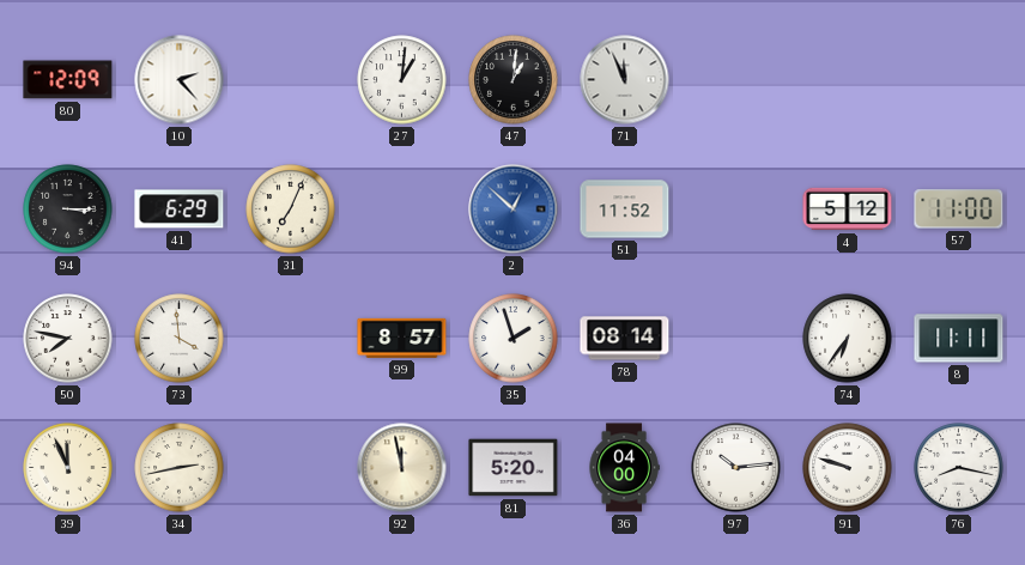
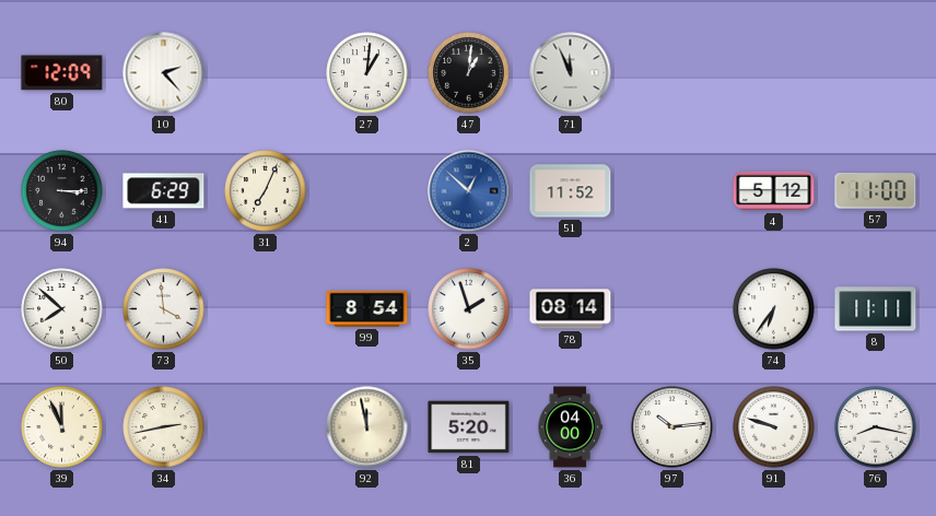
50: 7:47 -> 7:52 (62, 309)
99: 8:57 -> 8:54 (367, 308)
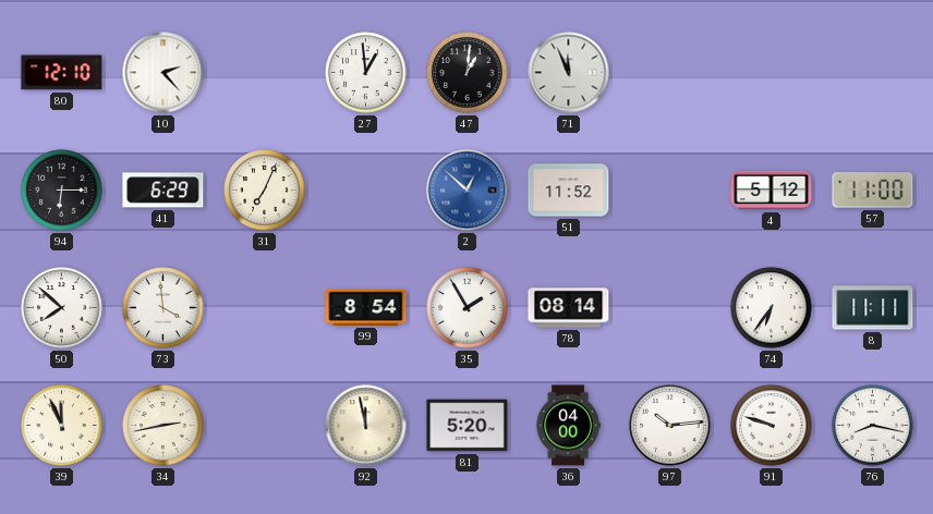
80: 12:09 -> 12:10 (62, 73)
27: 1:01 -> 12:59 (366, 73)
94: 3:15 -> 6:15 (62, 191)
35: 1:57 -> 1:55 (468, 308)
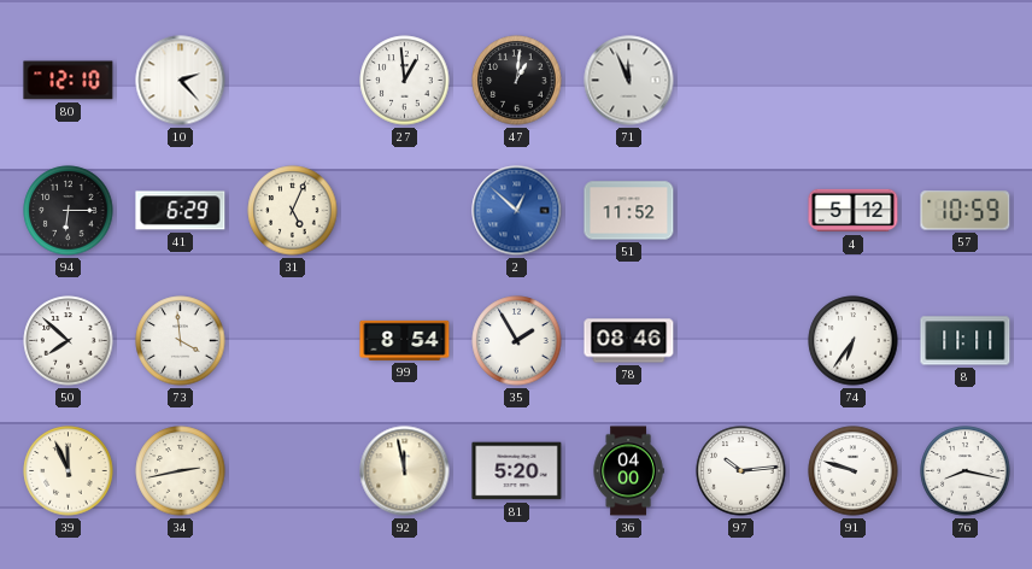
31: 7:04 -> 5:04 (293, 211)
57: 11:00 -> 10:59 (966, 211)
78: 08:14 -> 08:46 (629, 341)
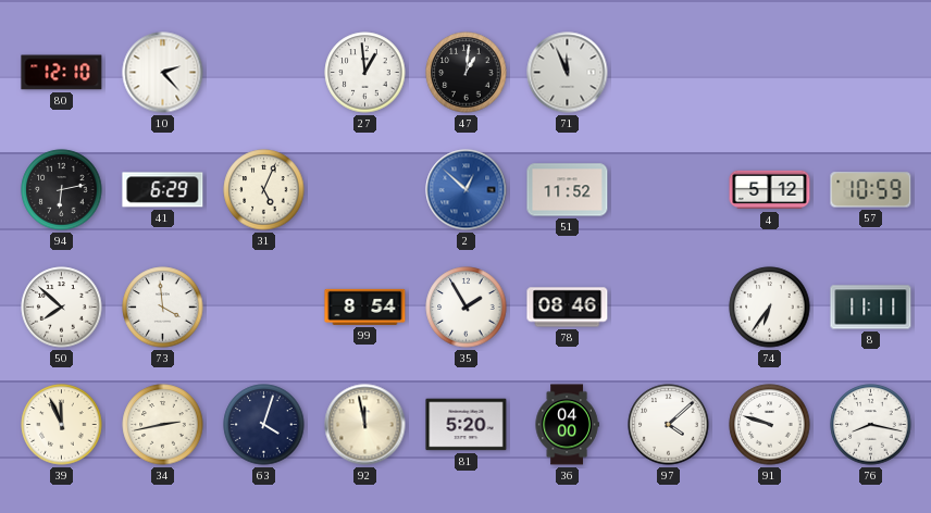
94: 6:15 -> 6:13 (62, 190)
63: none -> 4:03 (264, 425)
97: 10:14 -> 4:08 (669, 425)
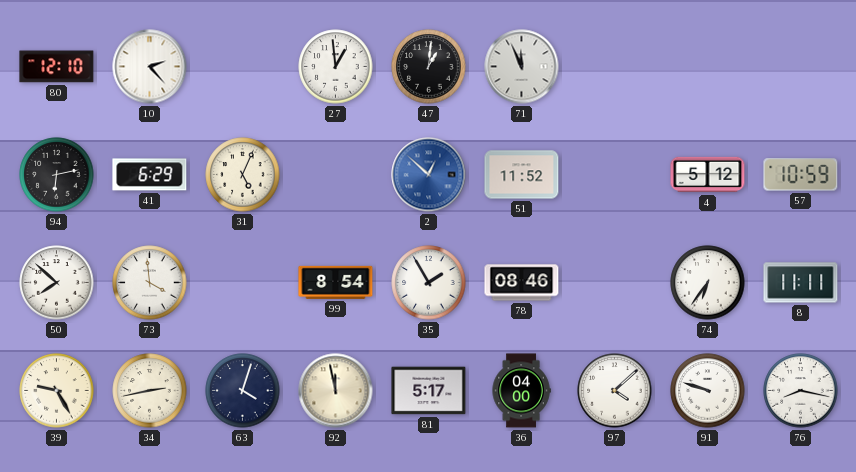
39: 11:56 -> 9:25 (57, 391)
81: 5:20 -> 5:17 (429, 391)
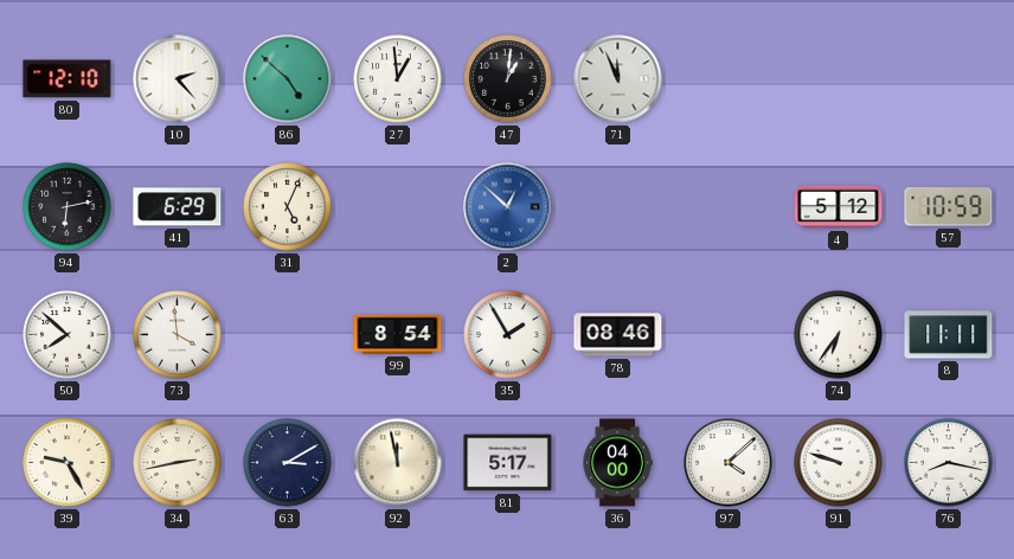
86: none -> 4:52 (288, 79)
51: 11:52 -> none (522, 175)
63: 4:03 -> 3:10 (288, 463)
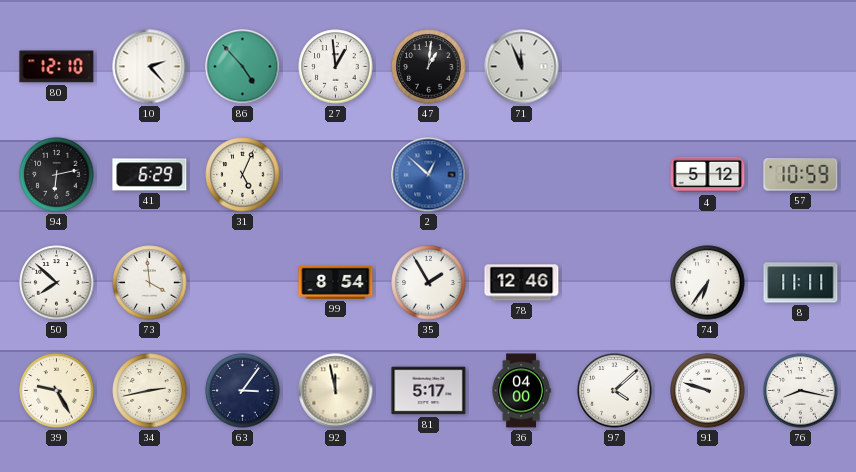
86: 4:52 -> 4:53 (243, 67)
78: 08:46 -> 12:46 (522, 283)
63: 3:10 -> 3:06 (243, 391)
